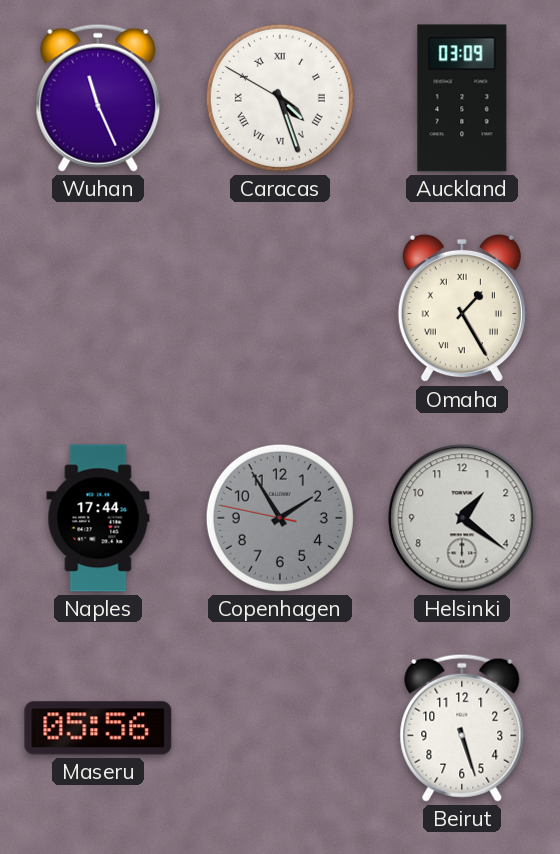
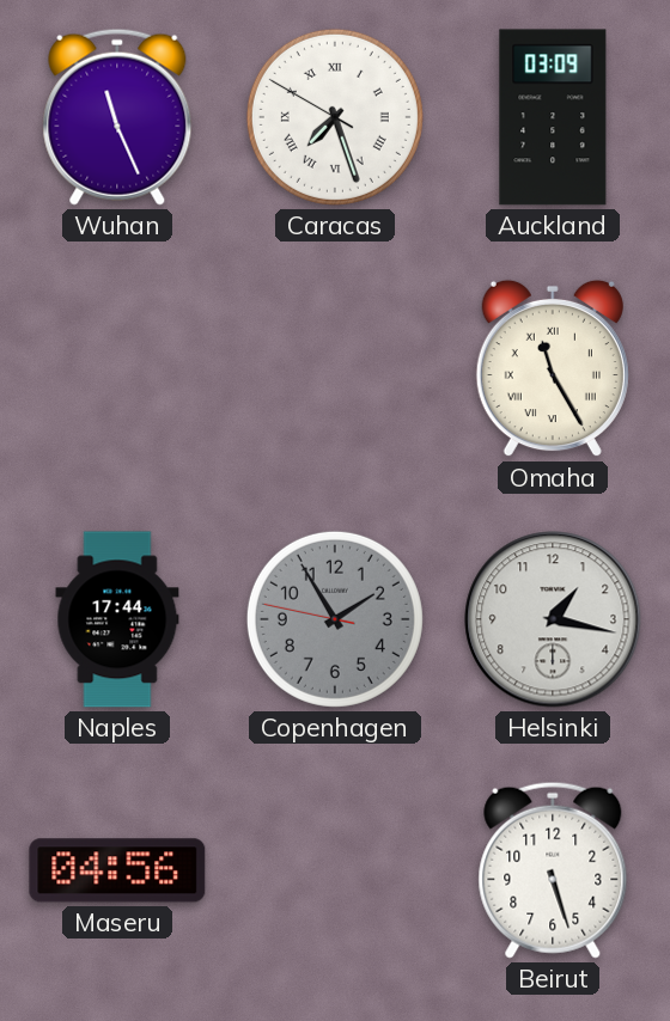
Caracas: 4:26 -> 7:26 (335, 117)
Omaha: 1:25 -> 11:25 (553, 368)
Helsinki: 1:21 -> 1:17 (553, 619)
Maseru: 05:56 -> 04:56 (117, 870)
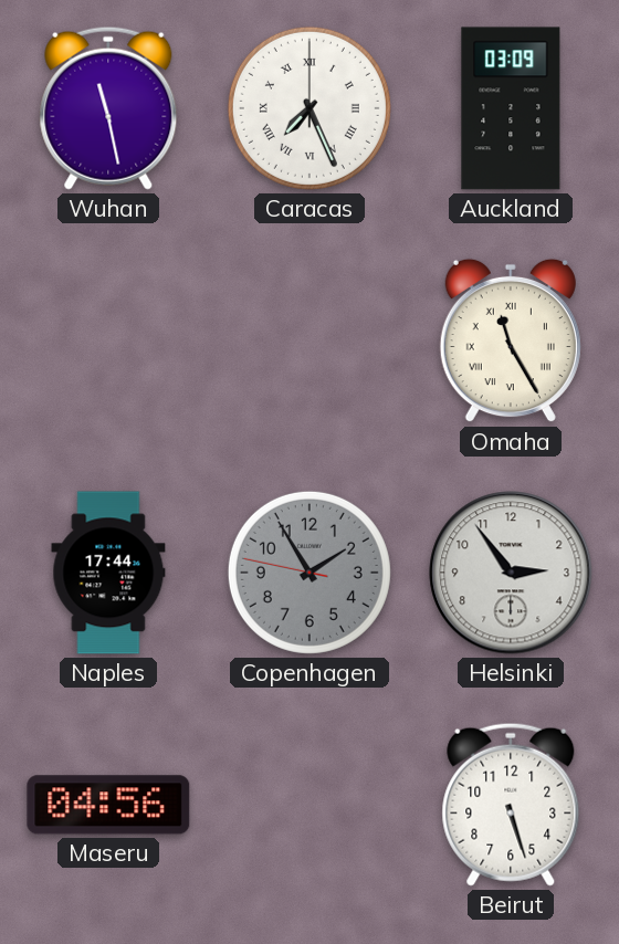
Wuhan: 11:26 -> 11:28 (108, 108)
Caracas: 7:26:50 -> 7:26:00 (309, 108)
Helsinki: 1:17 -> 2:54 (511, 573)
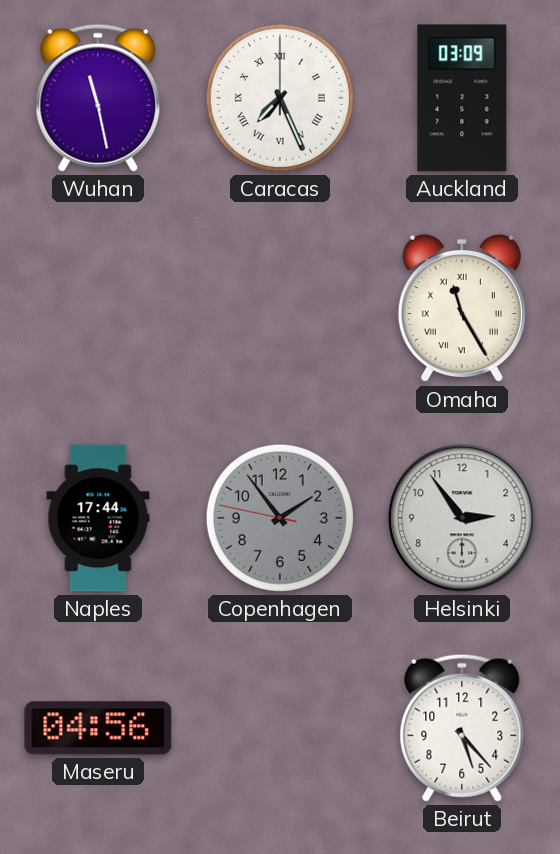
Copenhagen: 1:54 -> 1:53 (280, 518)
Beirut: 5:27 -> 5:23 (462, 728)
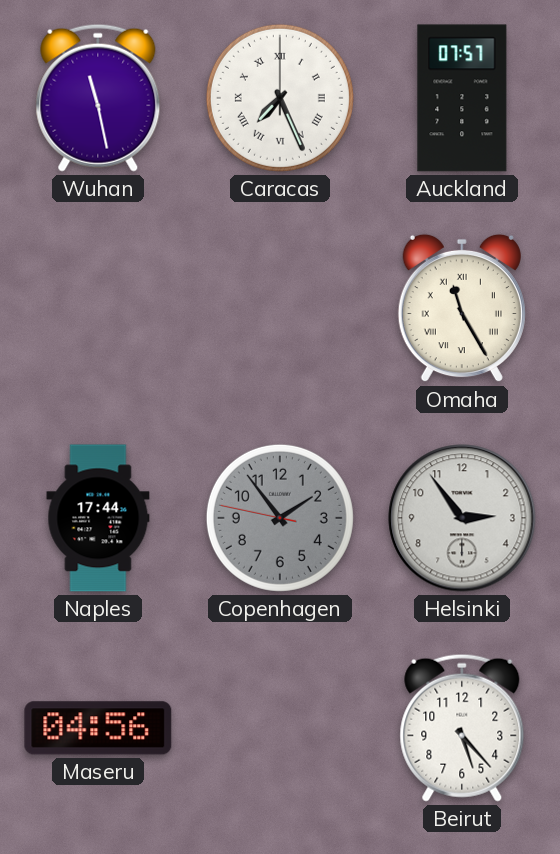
Auckland: 03:09 -> 07:57 (462, 98)
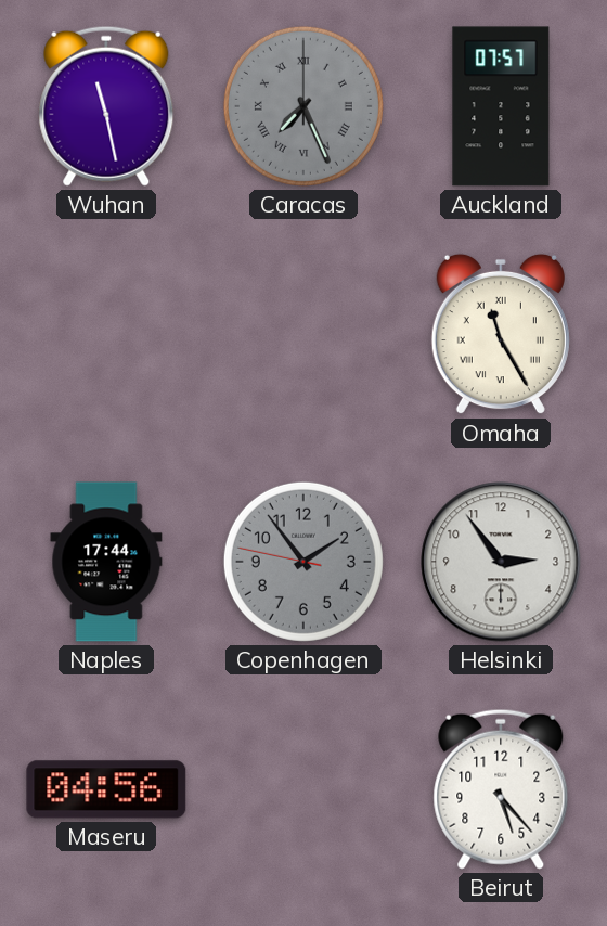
Caracas dial: white -> grey (303, 106)
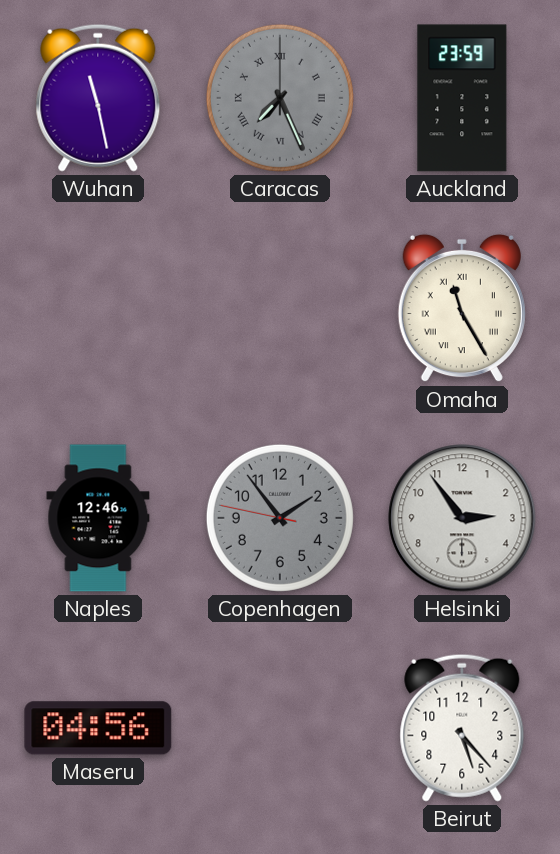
Auckland: 07:57 -> 23:59 (462, 98)
Naples: 17:44 -> 12:46 (98, 518)
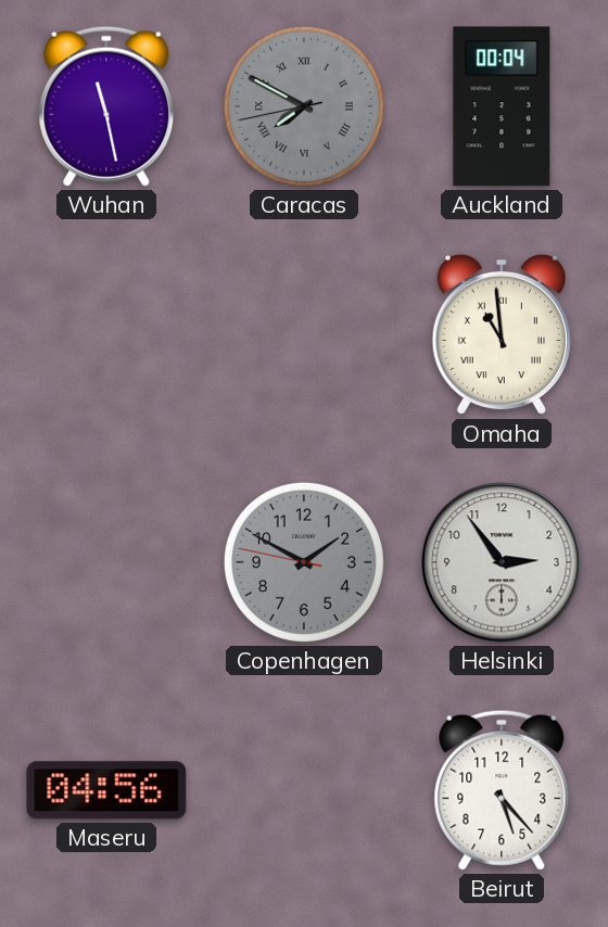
Caracas: 7:26 -> 7:49 (304, 106)
Auckland: 23:59 -> 00:04 (502, 106)
Omaha: 11:25 -> 10:59 (502, 334)
Naples: 12:46 -> none (98, 518)
Copenhagen: 1:53 -> 1:49 (304, 562)
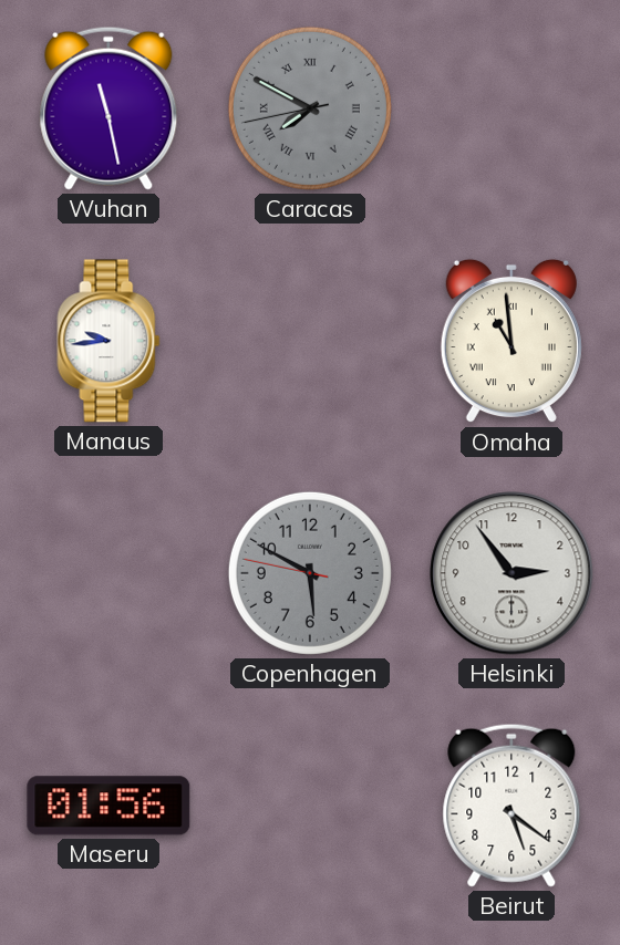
Auckland: 00:04 -> none (502, 106)
Manaus: none -> 9:44 (108, 341)
Copenhagen: 1:49 -> 5:49 (310, 573)
Maseru: 04:56 -> 01:56 (108, 806)
Beirut: 5:23 -> 5:21 (512, 806)
